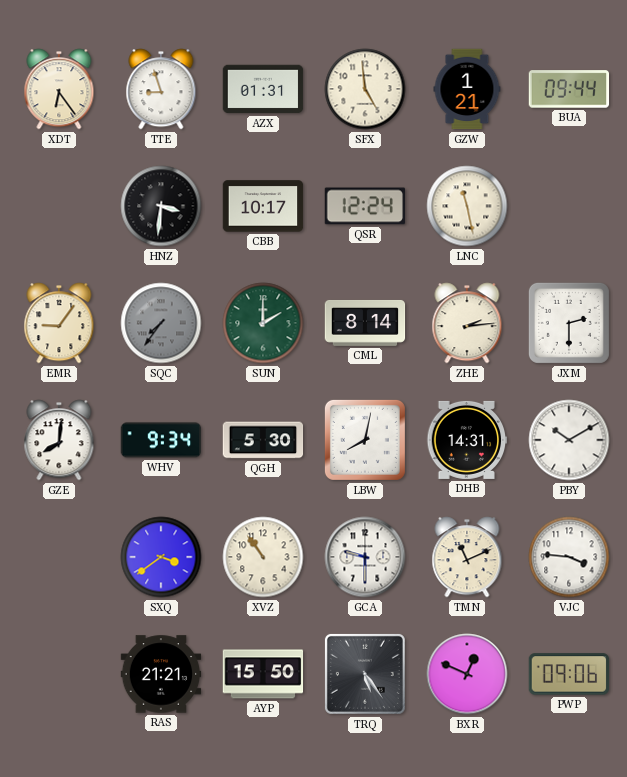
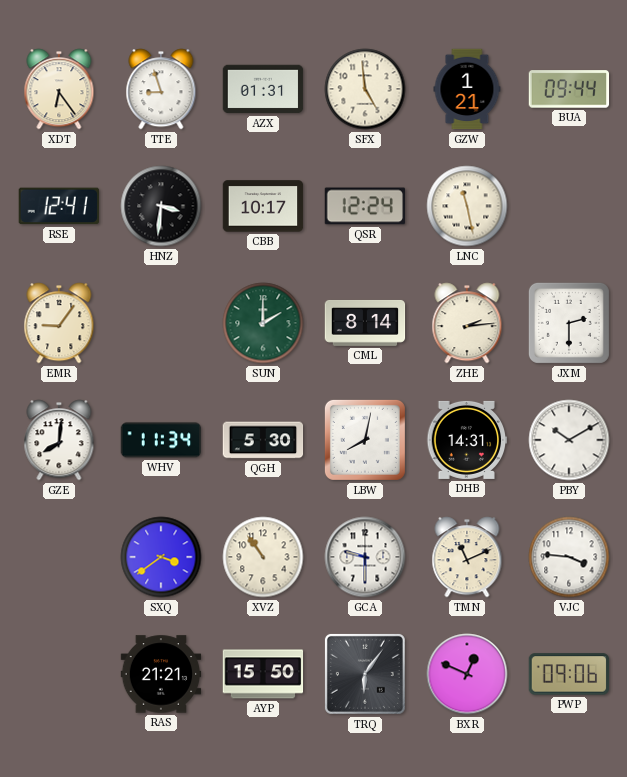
RSE: none -> 12:41 (58, 206)
SQC: 7:36 -> none (161, 323)
WHV: 9:34 -> 11:34 (161, 440)
TRQ: 5:24 -> 6:06 (365, 674)
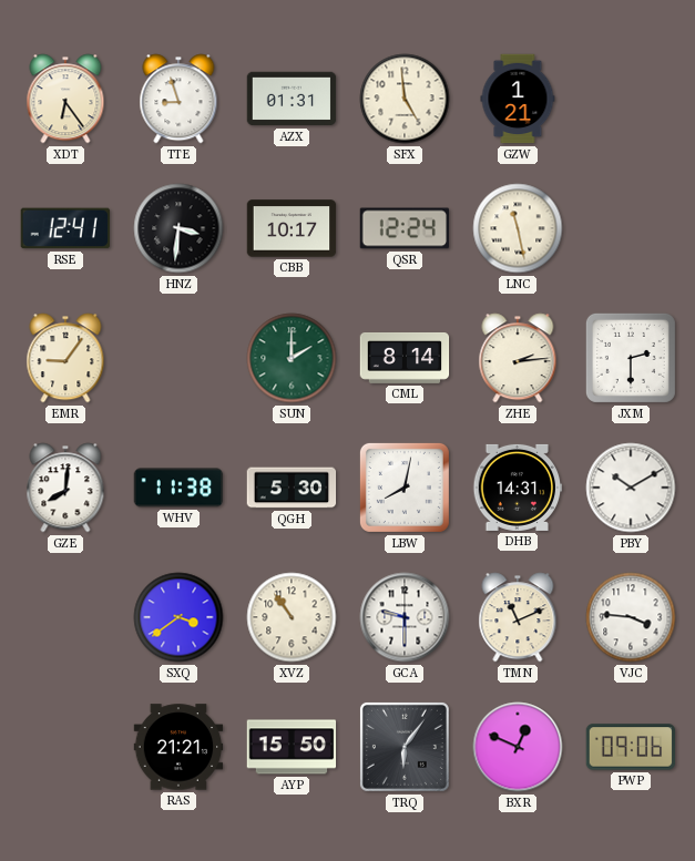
BUA: 09:44 -> none (569, 89)
WHV: 11:34 -> 11:38 (178, 488)
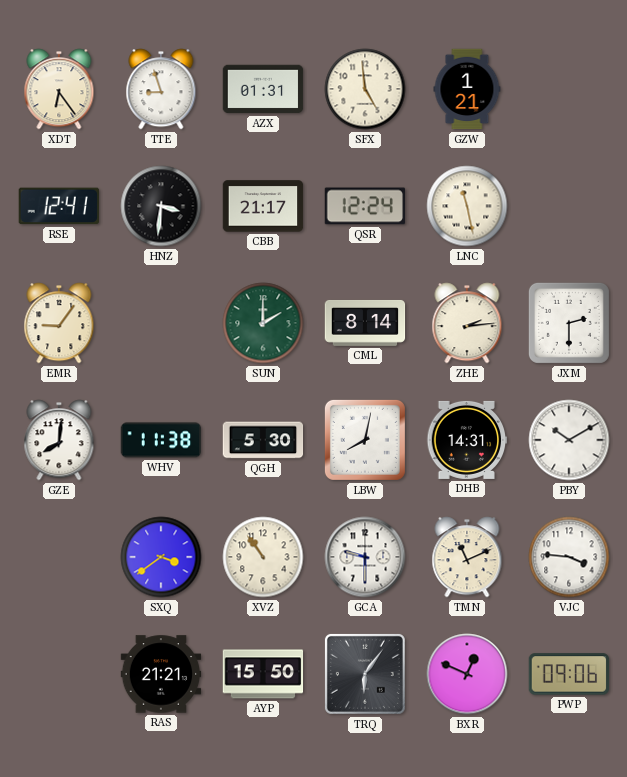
CBB: 10:17 -> 21:17 (263, 206)
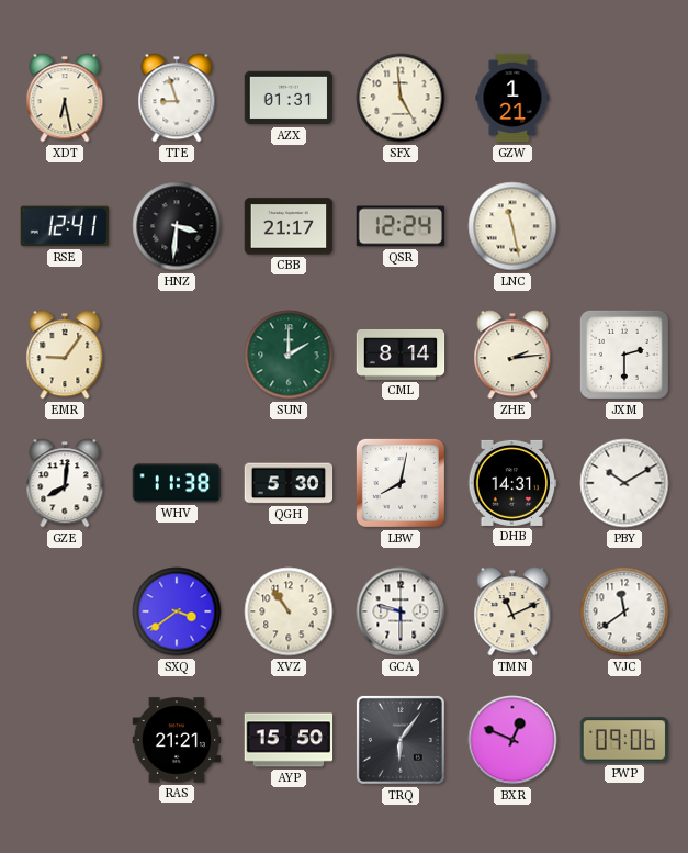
XDT: 6:24 -> 6:28 (65, 98)
VJC: 3:46 -> 11:39 (624, 611)
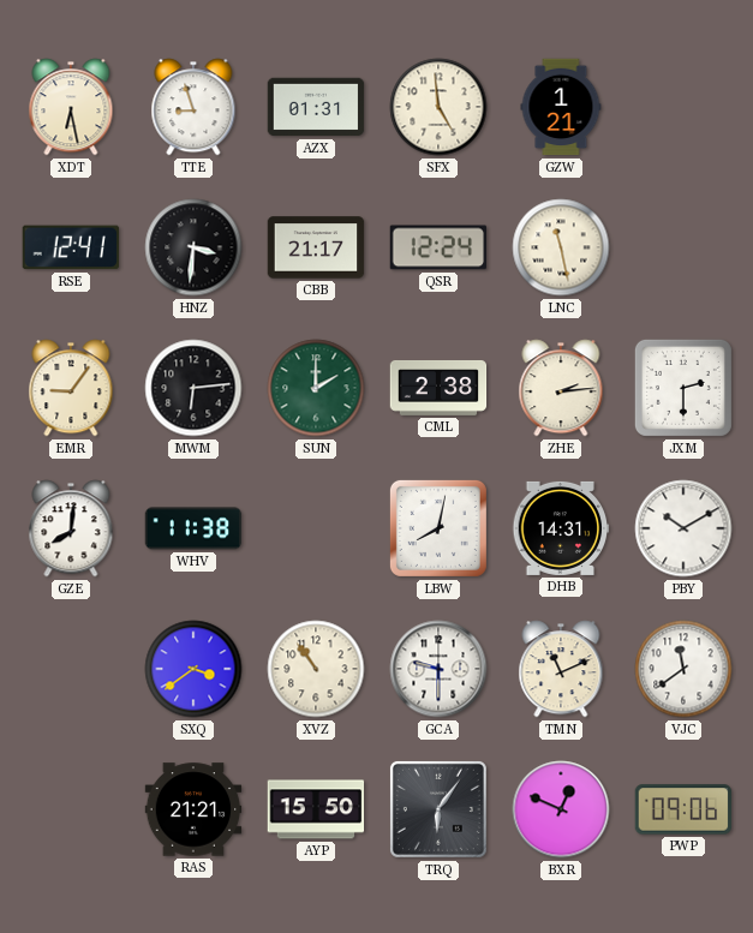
MWM: none -> 6:14 (193, 388)
CML: 8:14 -> 2:38 (438, 388)
QGH: 5:30 -> none (289, 483)
